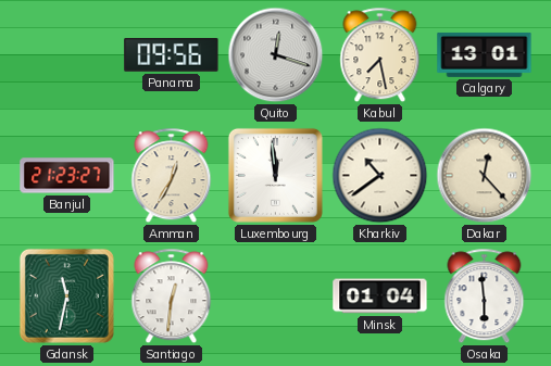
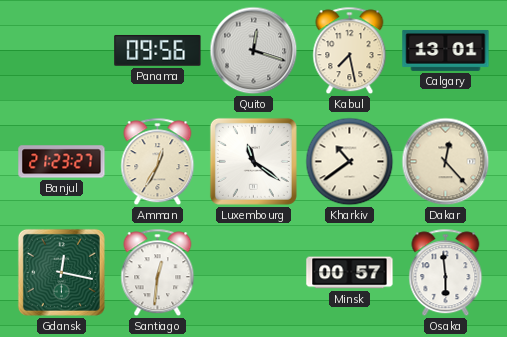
Luxembourg: 11:59 -> 11:21 (253, 161)
Gdansk: 11:32 -> 12:17 (61, 272)
Minsk: 01:04 -> 00:57 (350, 273)
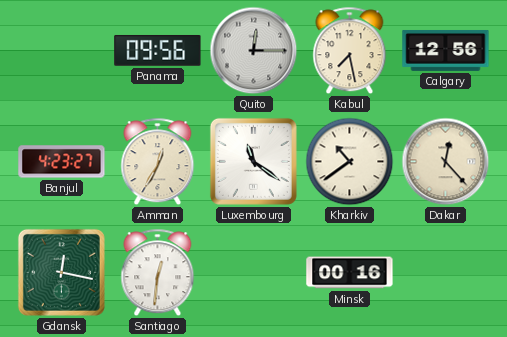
Quito: 12:18 -> 12:15 (254, 51)
Calgary: 13:01 -> 12:56 (446, 50)
Banjul: 21:23 -> 4:23 (62, 162)
Minsk: 00:57 -> 00:16 (350, 273)
Osaka: 5:59 -> none (446, 273)
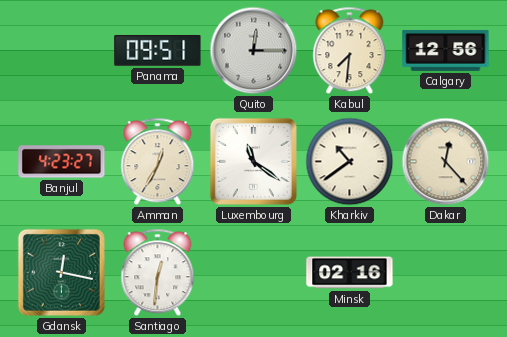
Panama: 09:56 -> 09:51 (158, 51)
Kabul: 7:28 -> 7:31 (350, 51)
Minsk: 00:16 -> 02:16 (350, 273)
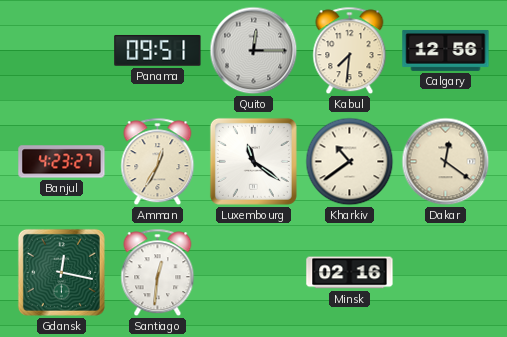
Dakar: 12:23 -> 12:21 (446, 162)
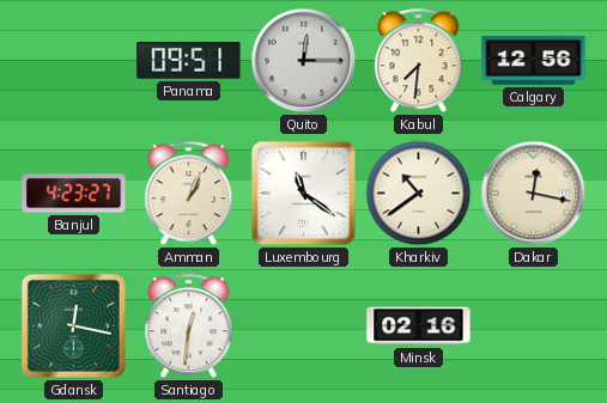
Amman: 12:35 -> 1:04 (189, 194)
Dakar: 12:21 -> 12:17 (534, 194)
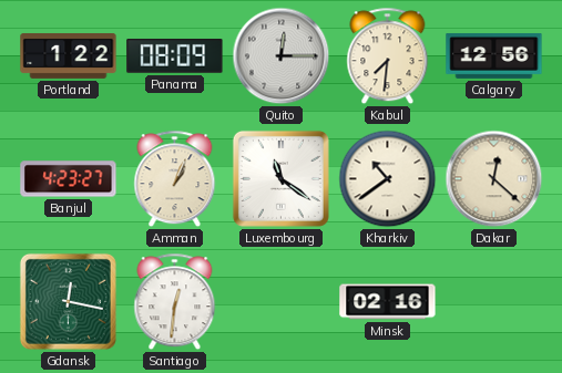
Portland: none -> 1:22 (69, 55)
Panama: 09:51 -> 08:09 (175, 56)
Dakar: 12:17 -> 12:22 (494, 179)
